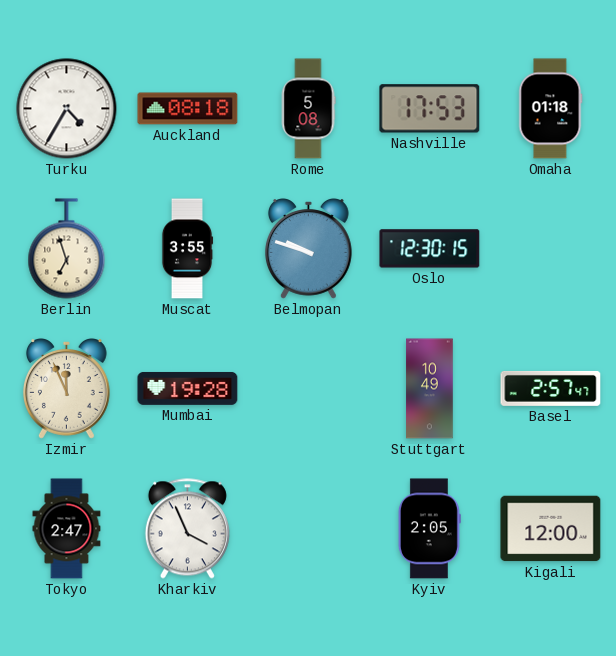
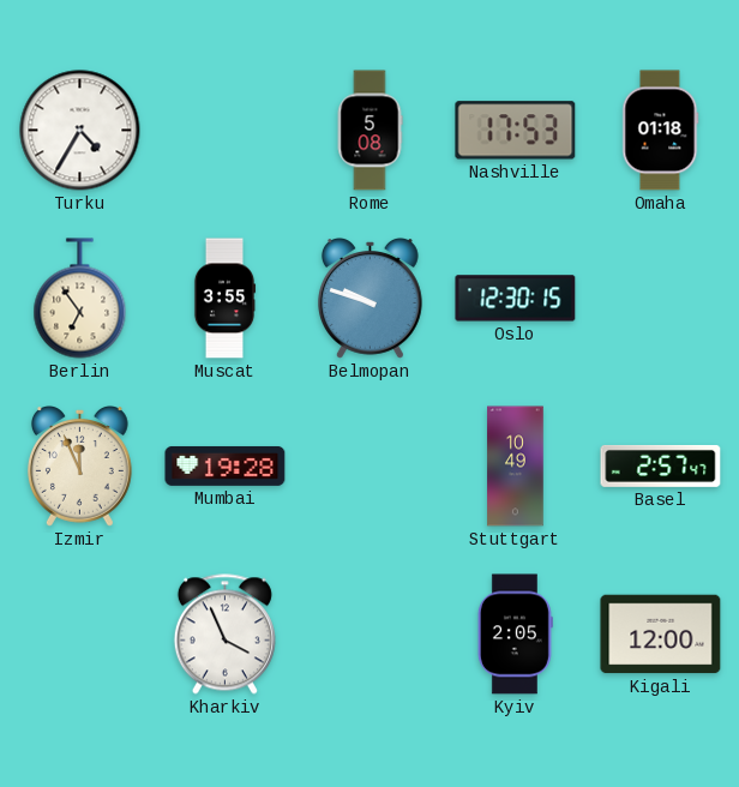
Auckland: 08:18 -> none (188, 109)
Berlin: 6:57 -> 6:54 (80, 299)
Tokyo: 2:47 -> none (67, 529)
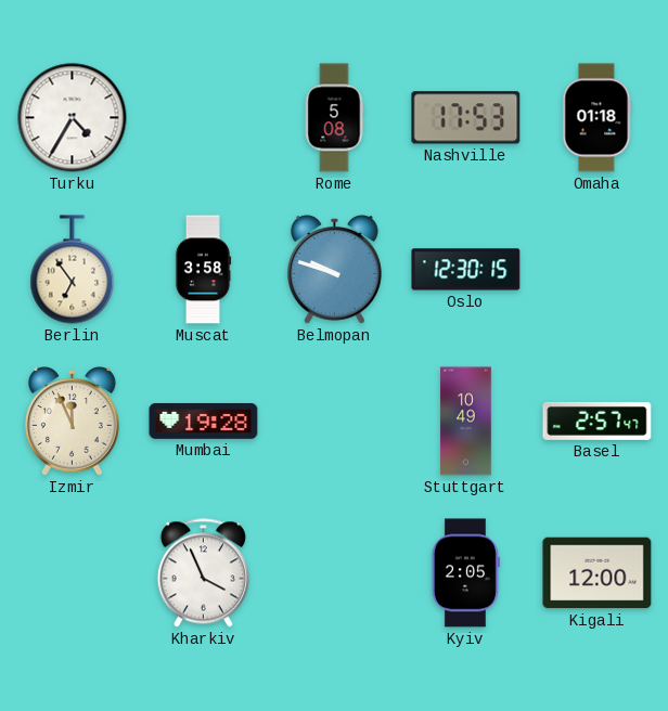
Muscat: 3:55 -> 3:58 (203, 270)
